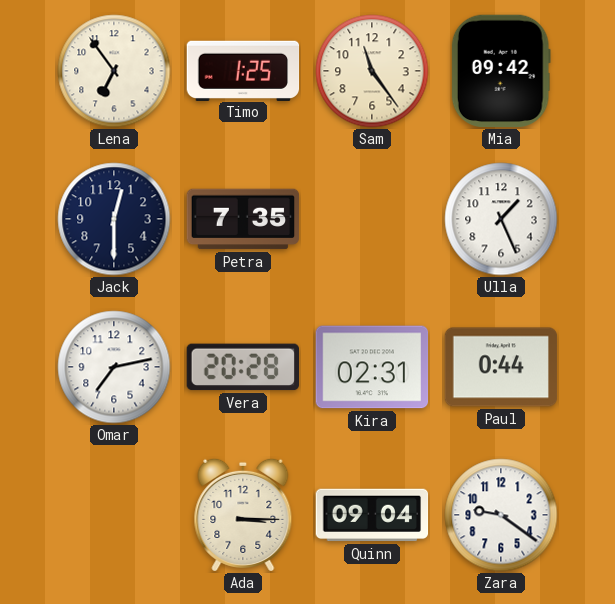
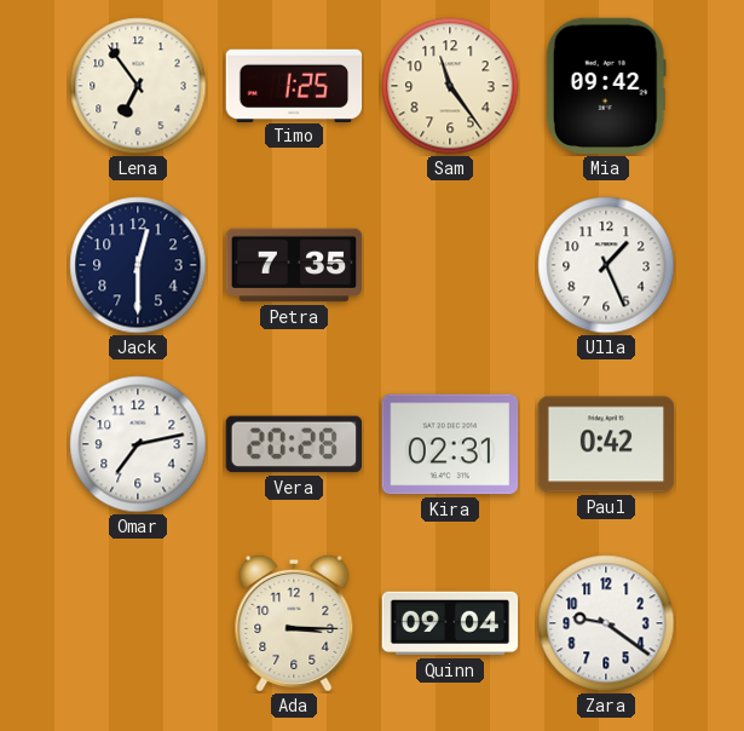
Paul: 0:44 -> 0:42 (606, 444)
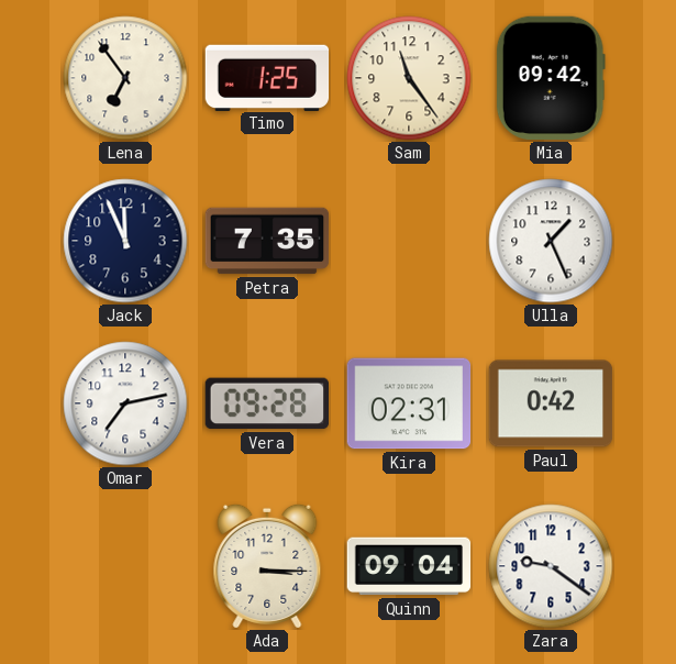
Jack: 12:30 -> 11:56 (125, 241)
Vera: 20:28 -> 09:28 (266, 403)
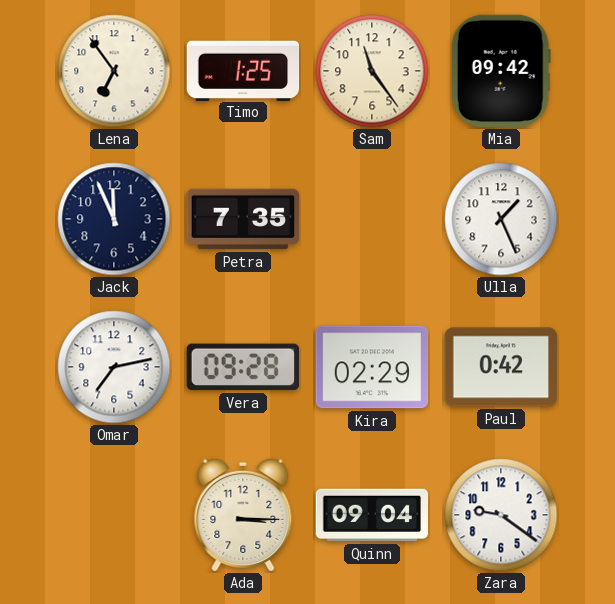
Kira: 02:31 -> 02:29 (372, 367)
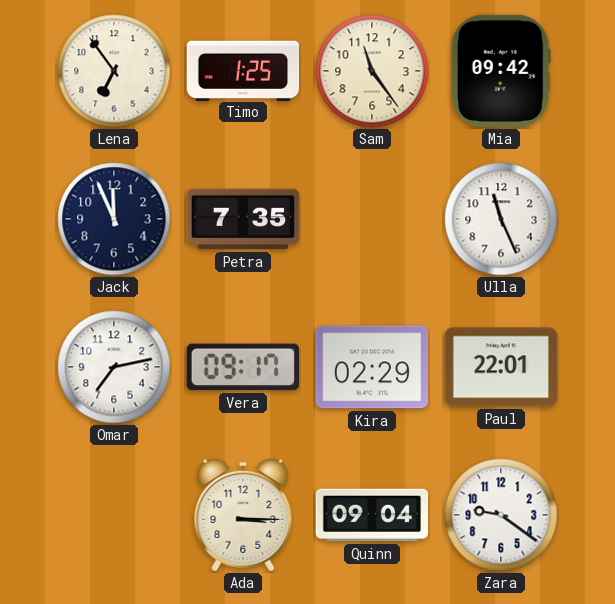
Ulla: 1:26 -> 11:26 (501, 219)
Vera: 09:28 -> 09:17 (242, 367)
Paul: 0:42 -> 22:01 (501, 367)
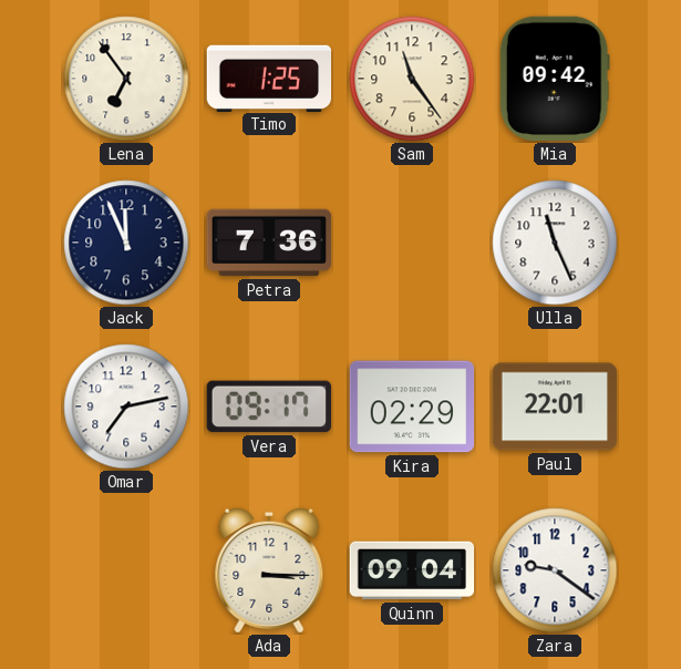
Petra: 7:35 -> 7:36 (269, 243)
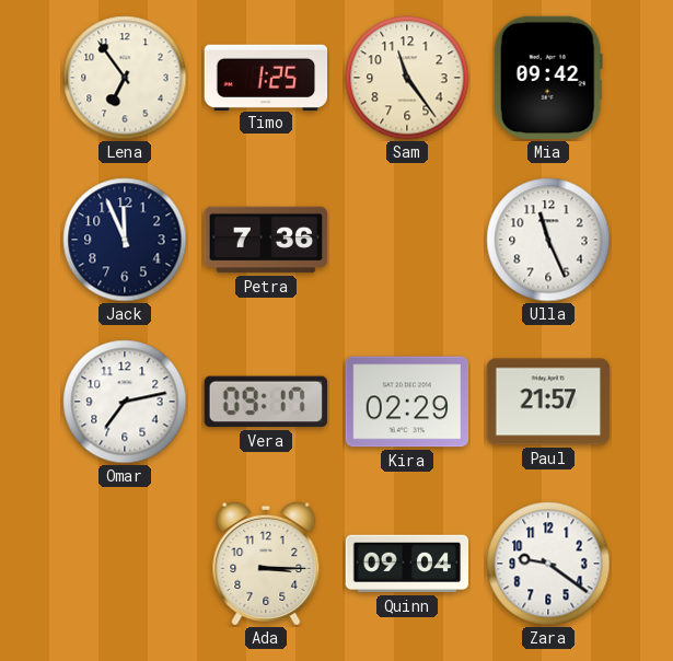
Paul: 22:01 -> 21:57 (548, 402)
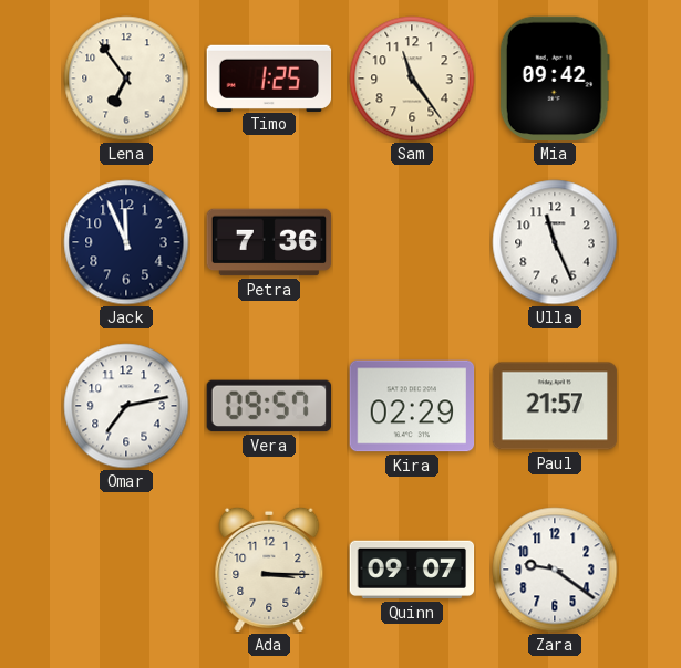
Vera: 09:17 -> 09:57 (268, 406)
Quinn: 09:04 -> 09:07 (412, 570)
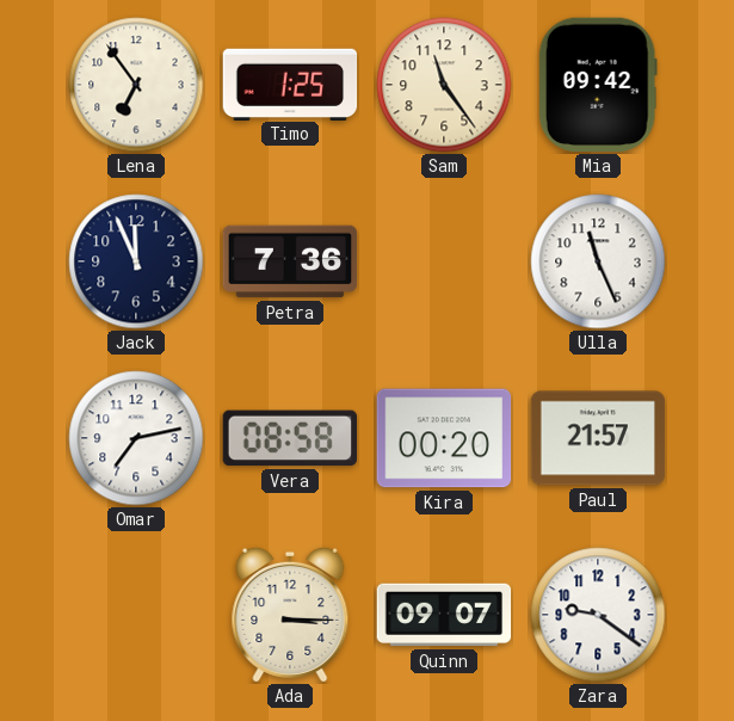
Vera: 09:57 -> 08:58 (289, 438)
Kira: 02:29 -> 00:20 (444, 438)
